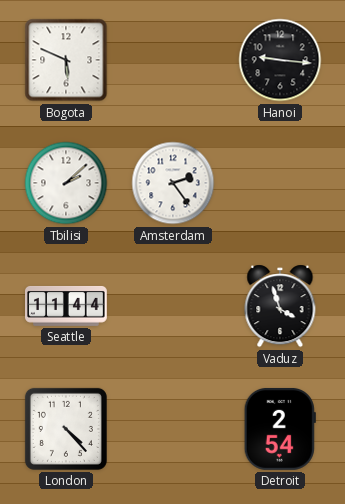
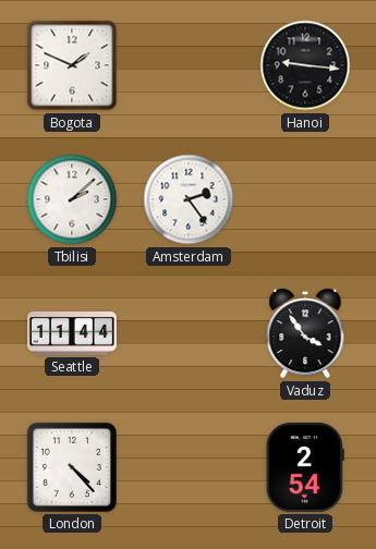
Bogota: 5:49 -> 1:49 (72, 65)
Vaduz: 3:57 -> 3:54 (305, 333)
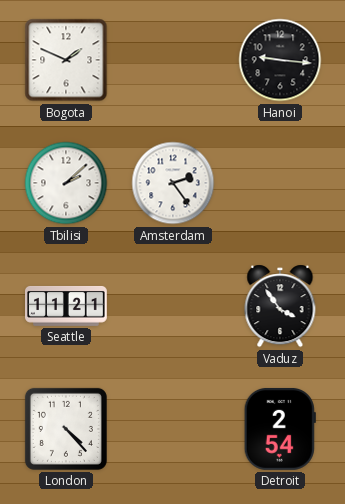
Seattle: 11:44 -> 11:21 (67, 306)
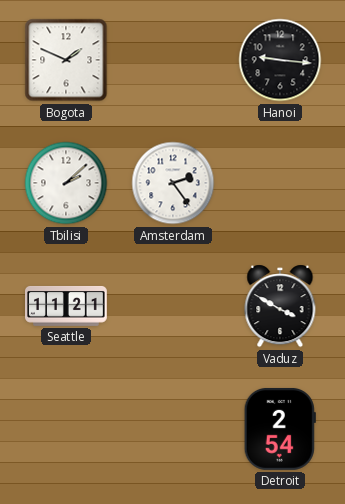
Vaduz: 3:54 -> 3:50 (280, 306)
London: 4:23 -> none (66, 429)
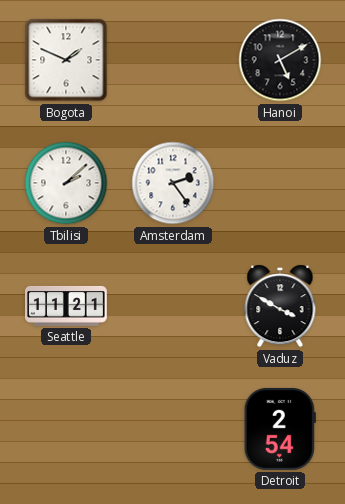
Hanoi: 9:16 -> 5:10 (280, 60)
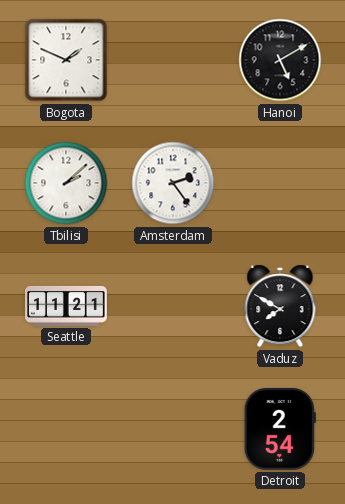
Vaduz: 3:50 -> 7:50 (280, 306)
